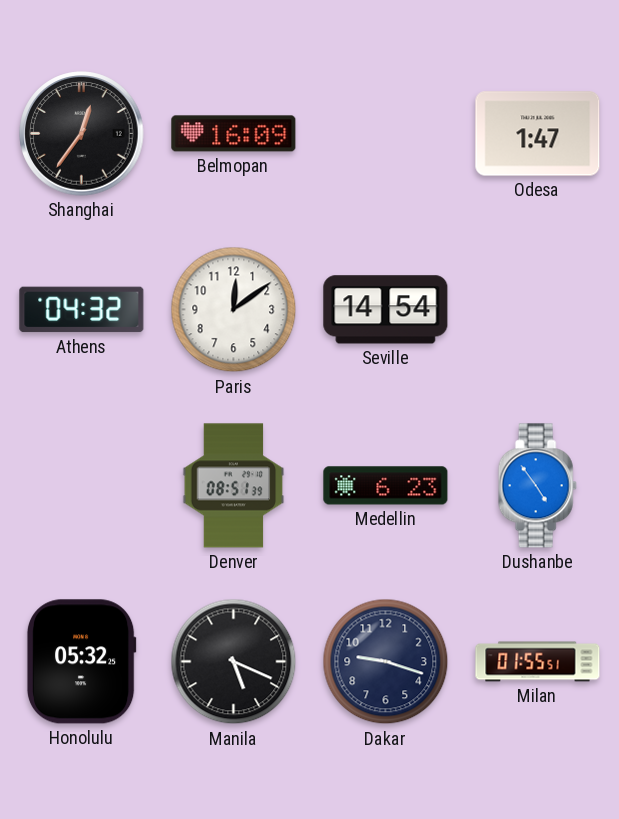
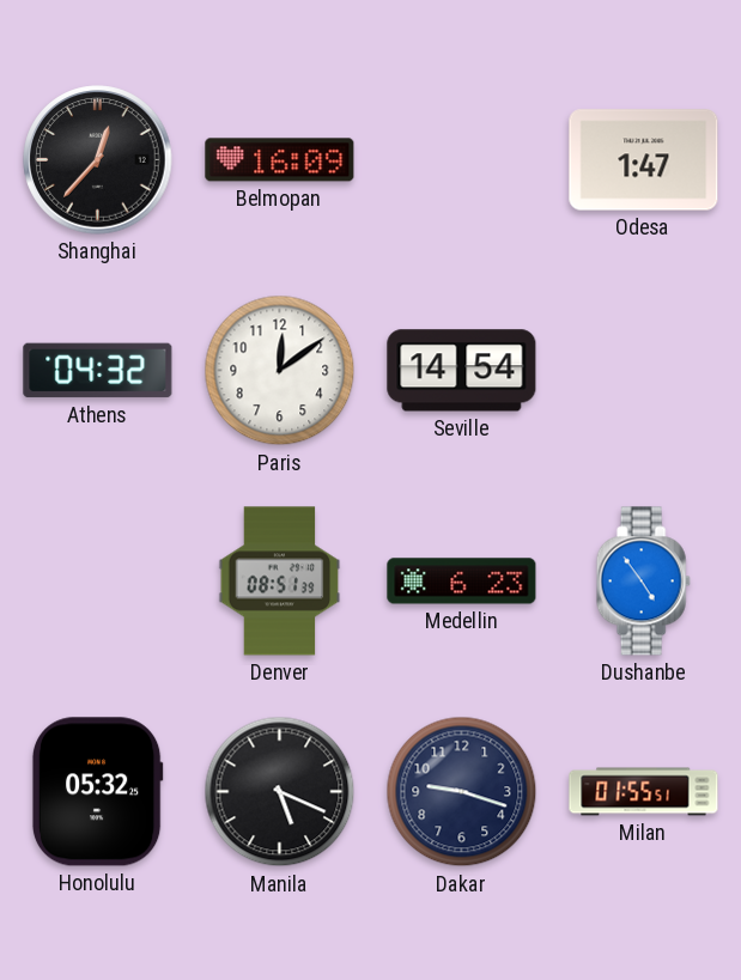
Shanghai: 12:36 -> 12:37 (98, 160)
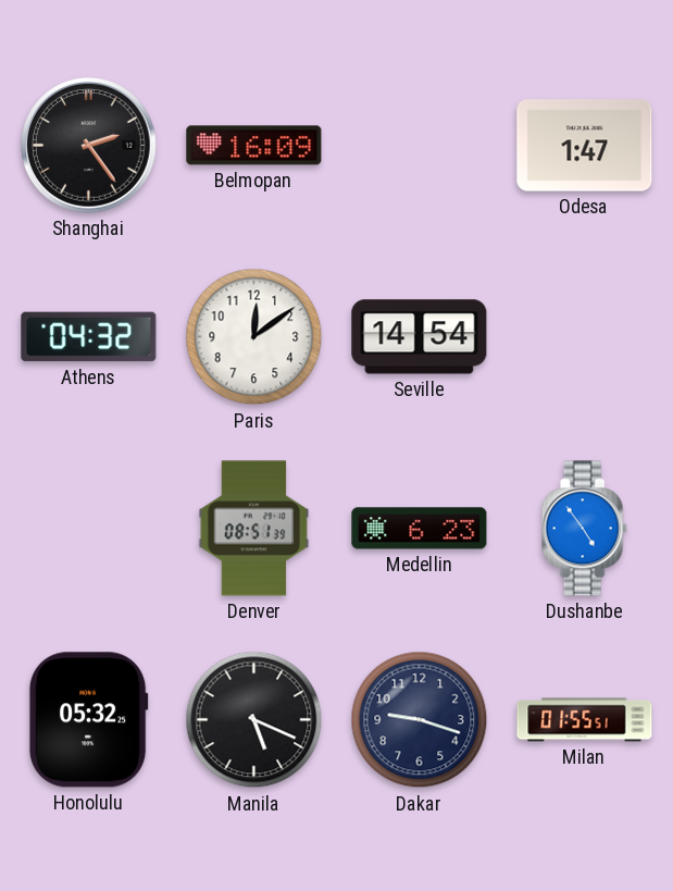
Shanghai: 12:37 -> 2:24 (89, 146)
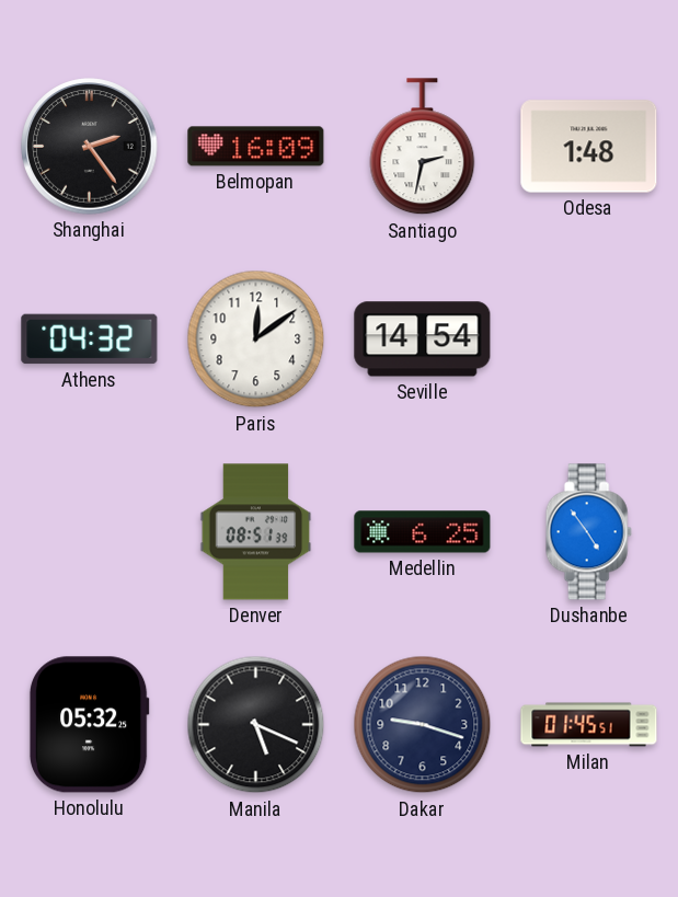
Santiago: none -> 2:32 (423, 147)
Odesa: 1:47 -> 1:48 (589, 147)
Medellin: 6:23 -> 6:25 (423, 532)
Milan: 01:55 -> 01:45 (589, 725)
